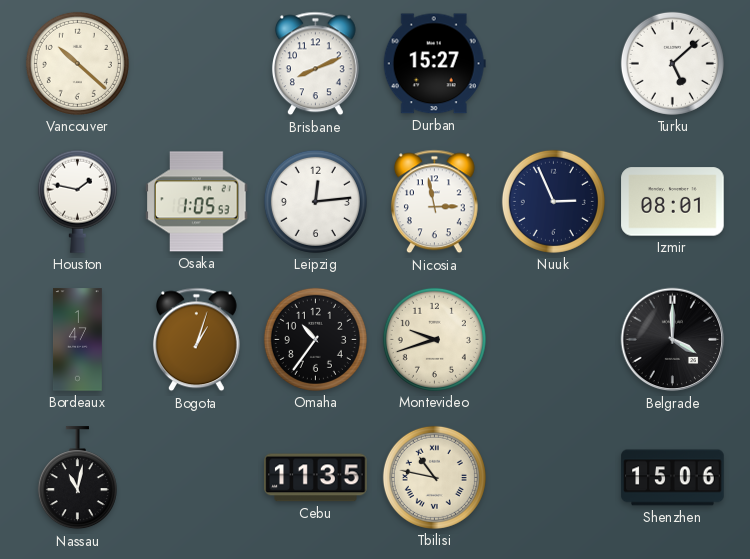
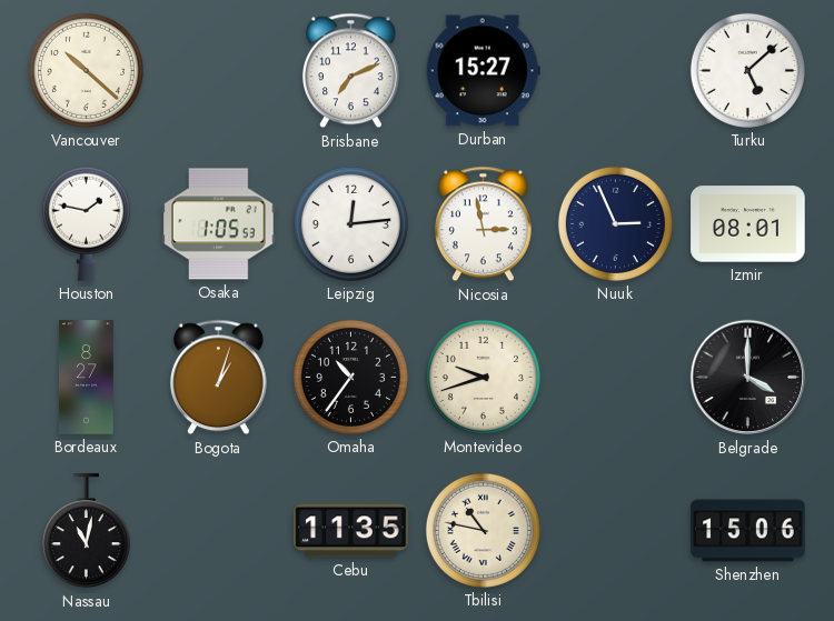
Brisbane: 8:11 -> 7:11 (350, 71)
Bordeaux: 1:47 -> 8:27 (87, 378)
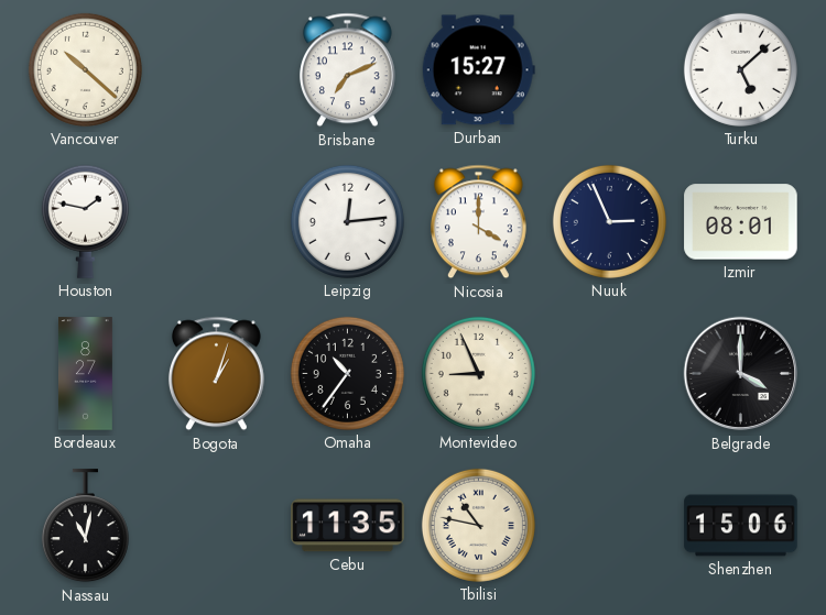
Osaka: 1:05 -> none (219, 224)
Nicosia: 2:58 -> 4:00 (478, 222)
Montevideo: 9:42 -> 8:56 (478, 373)
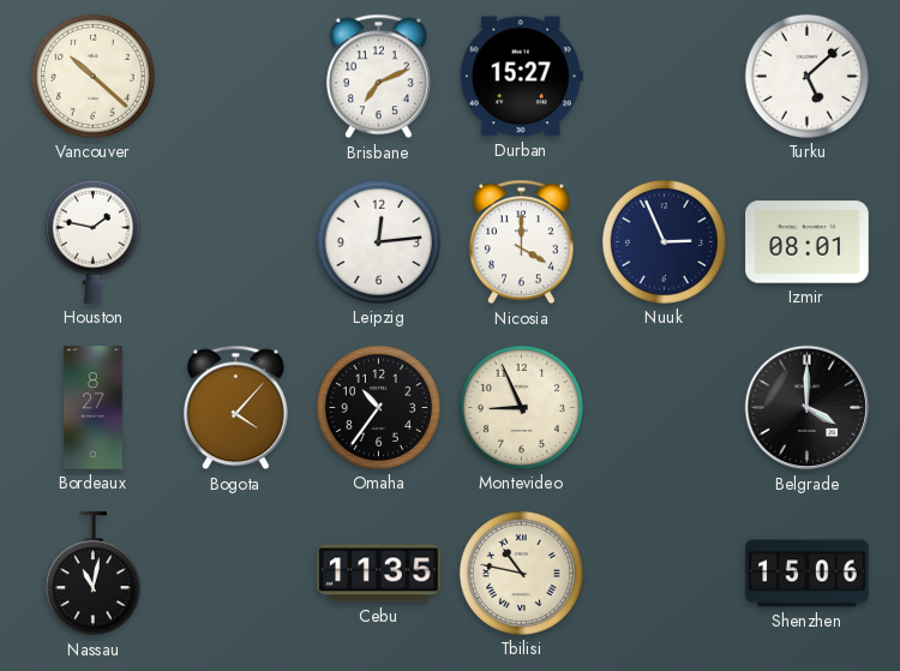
Bogota: 1:03 -> 4:07 (235, 408)
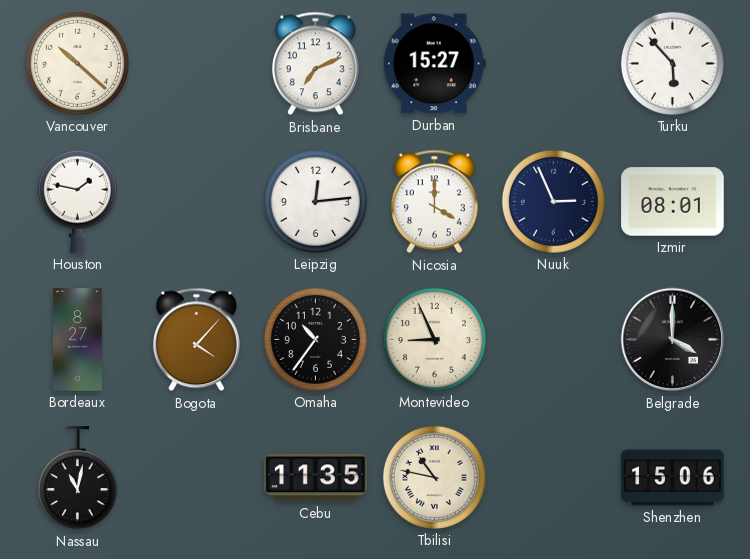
Turku: 5:08 -> 5:53 (672, 63)
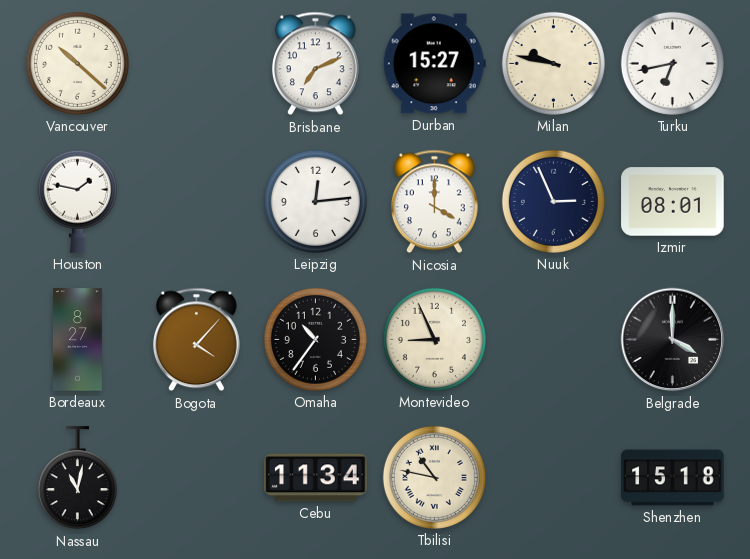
Milan: none -> 9:47 (553, 63)
Turku: 5:53 -> 6:43 (672, 63)
Cebu: 11:35 -> 11:34 (316, 478)
Shenzhen: 15:06 -> 15:18 (673, 478)
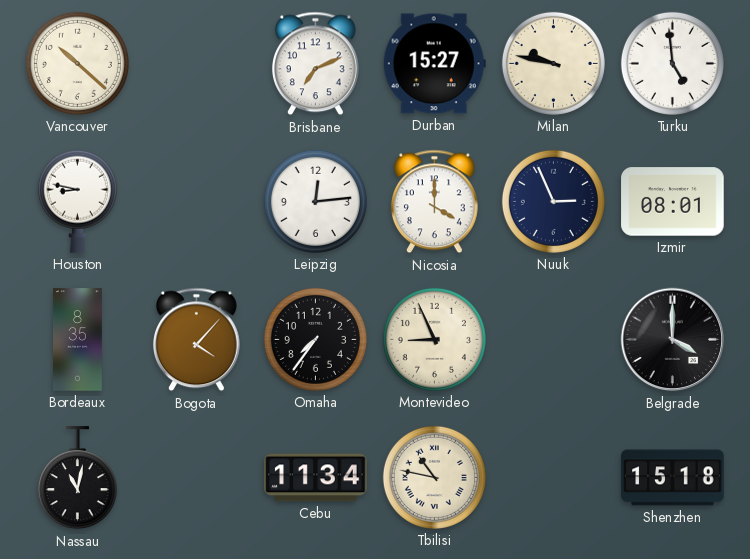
Turku: 6:43 -> 4:59 (672, 63)
Houston: 1:47 -> 8:47 (77, 201)
Bordeaux: 8:27 -> 8:35 (78, 340)
Omaha: 10:36 -> 7:36 (315, 339)
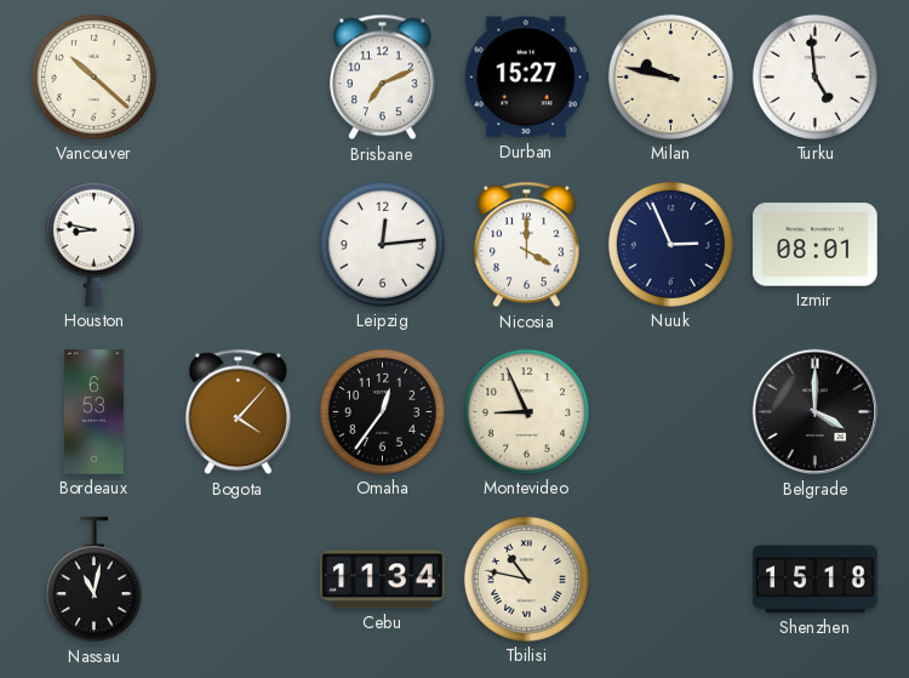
Bordeaux: 8:35 -> 6:53 (95, 412)
Omaha: 7:36 -> 12:36 (382, 411)
